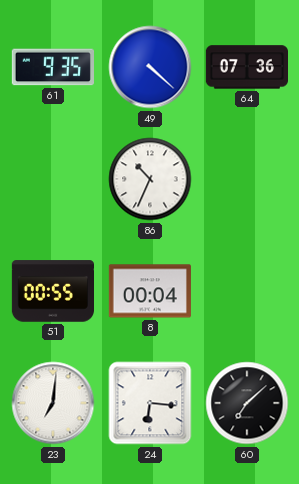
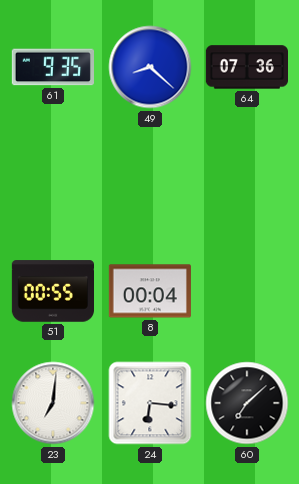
49: 4:22 -> 8:22 (150, 67)
86: 10:34 -> none (150, 179)
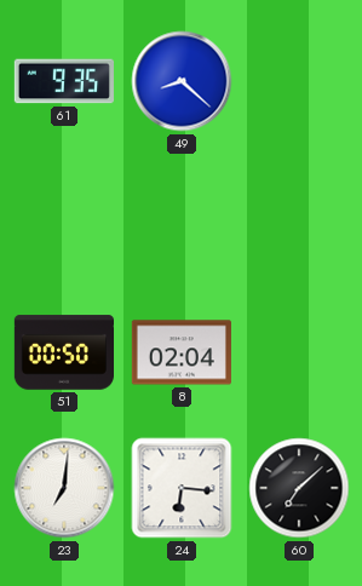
64: 07:36 -> none (246, 67)
51: 00:55 -> 00:50 (63, 352)
8: 00:04 -> 02:04 (182, 352)
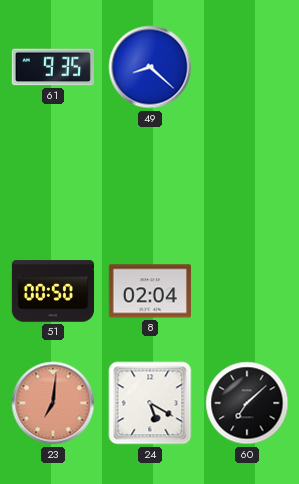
23 dial: white -> salmon (53, 403)
24: 6:16 -> 5:20 (150, 403)
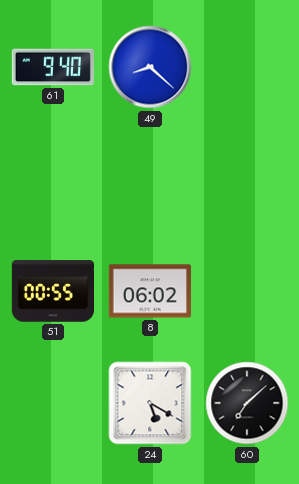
61: 9:35 -> 9:40 (52, 67)
51: 00:50 -> 00:55 (52, 291)
8: 02:04 -> 06:02 (150, 291)
23: 7:01 -> none (53, 403)
